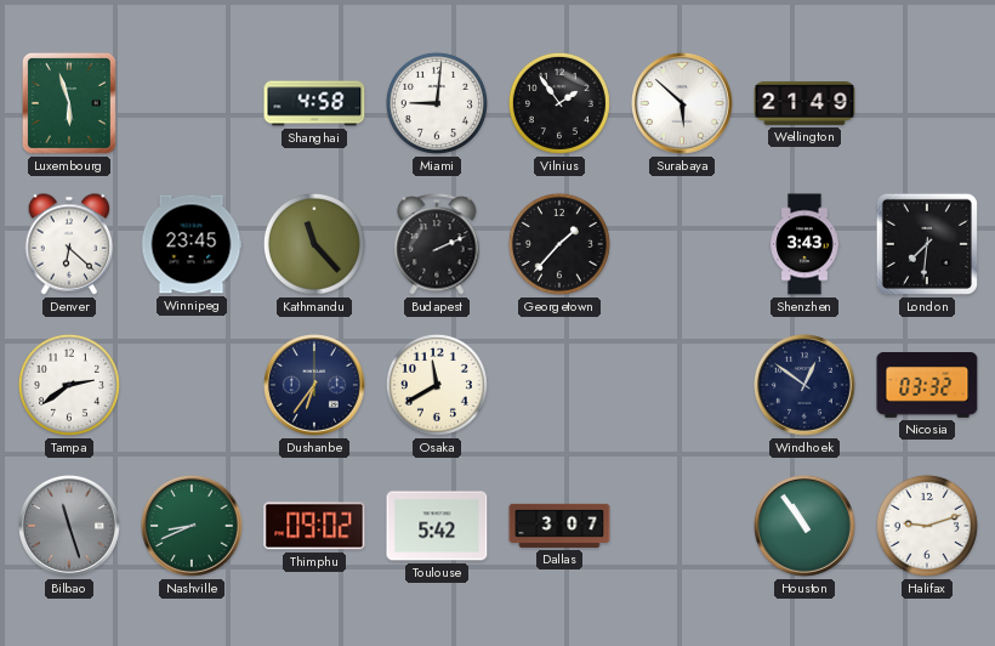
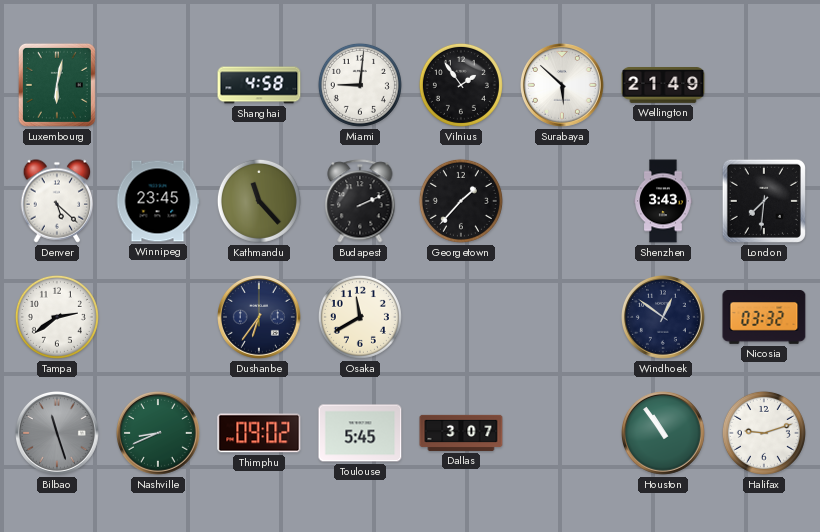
Luxembourg: 5:57 -> 6:02 (57, 85)
Denver: 6:22 -> 5:22 (57, 201)
Toulouse: 5:42 -> 5:45 (360, 433)
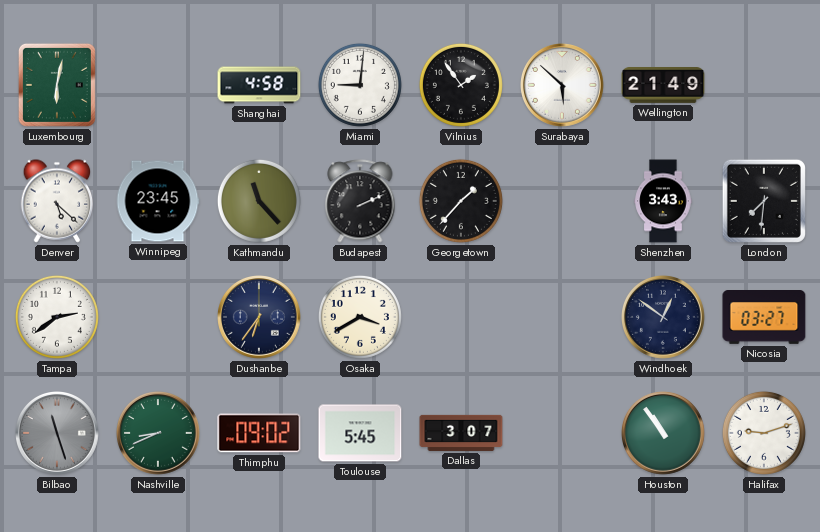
Osaka: 11:40 -> 3:40 (360, 317)
Nicosia: 03:32 -> 03:27 (764, 318)
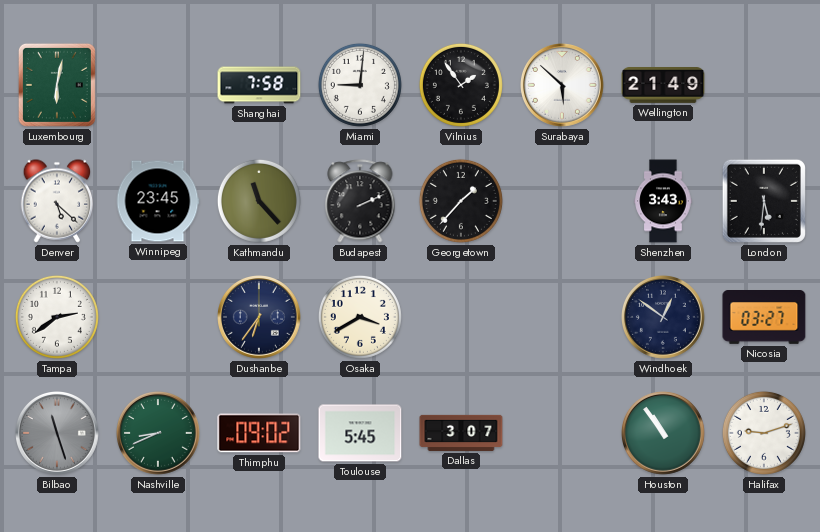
Shanghai: 4:58 -> 7:58 (259, 85)
London: 7:31 -> 5:31 (764, 201)
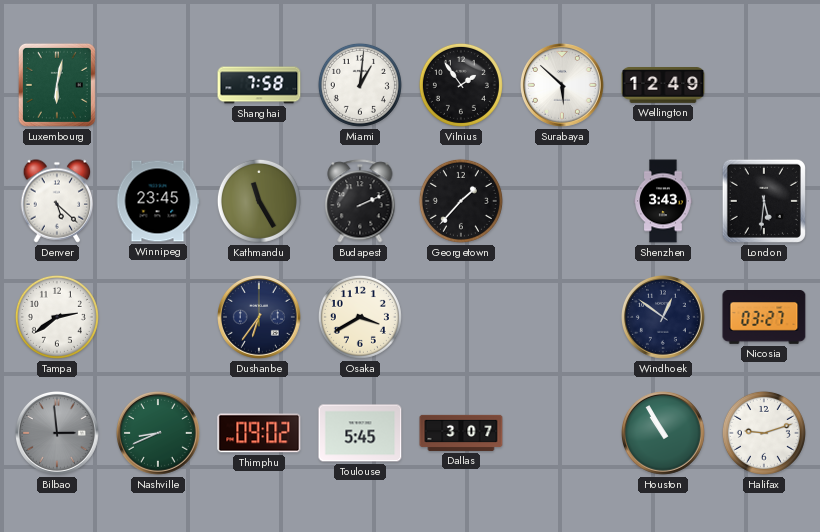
Miami: 9:01 -> 1:01 (360, 85)
Wellington: 21:49 -> 12:49 (663, 86)
Kathmandu: 11:23 -> 11:25 (259, 201)
Bilbao: 11:27 -> 2:59 (58, 434)
Houston: 10:54 -> 10:55 (664, 434)
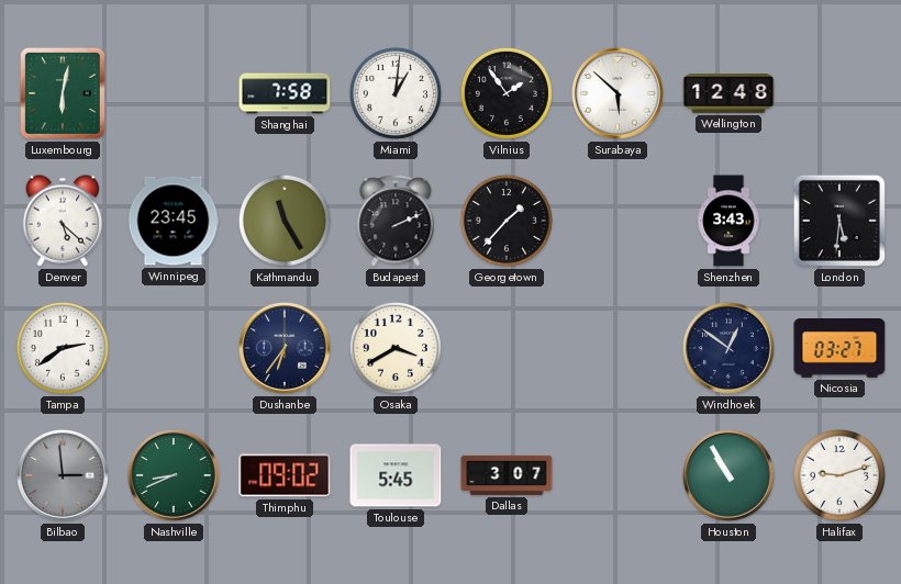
Wellington: 12:49 -> 12:48 (728, 94)
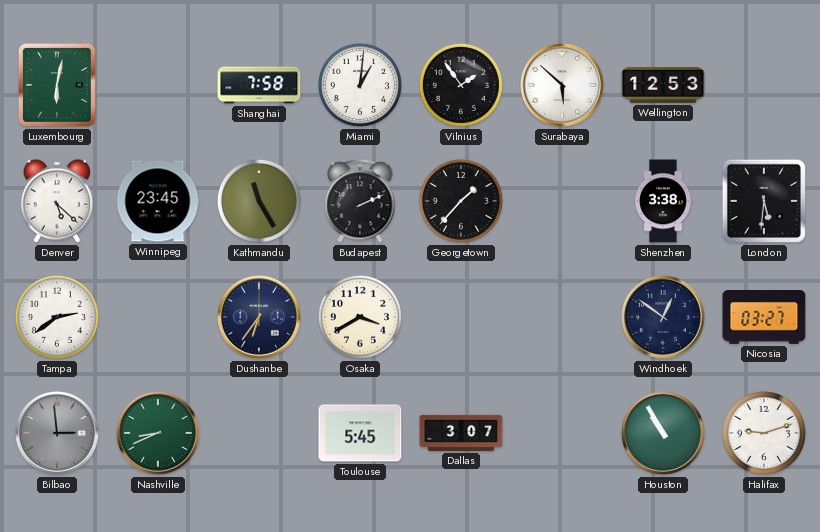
Wellington: 12:48 -> 12:53 (663, 86)
Shenzhen: 3:43 -> 3:38 (663, 201)
Thimphu: 09:02 -> none (285, 475)
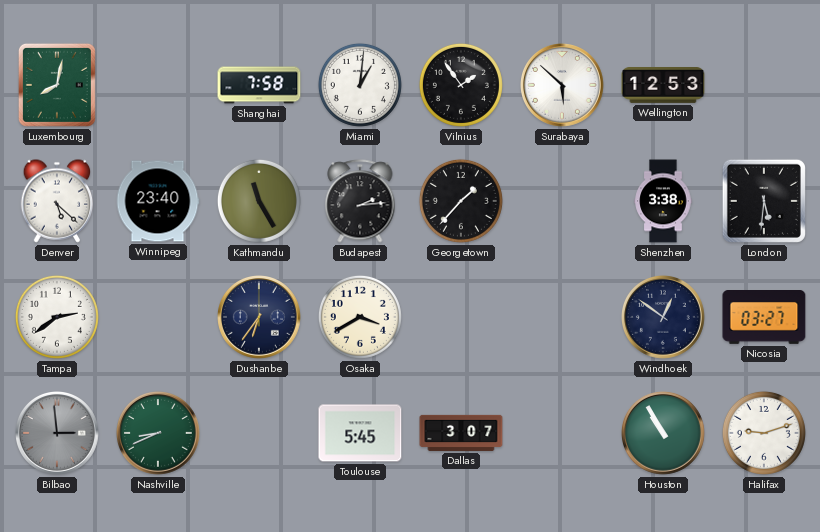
Luxembourg: 6:02 -> 8:02 (57, 85)
Winnipeg: 23:45 -> 23:40 (158, 201)
Budapest: 2:11 -> 2:14 (360, 201)
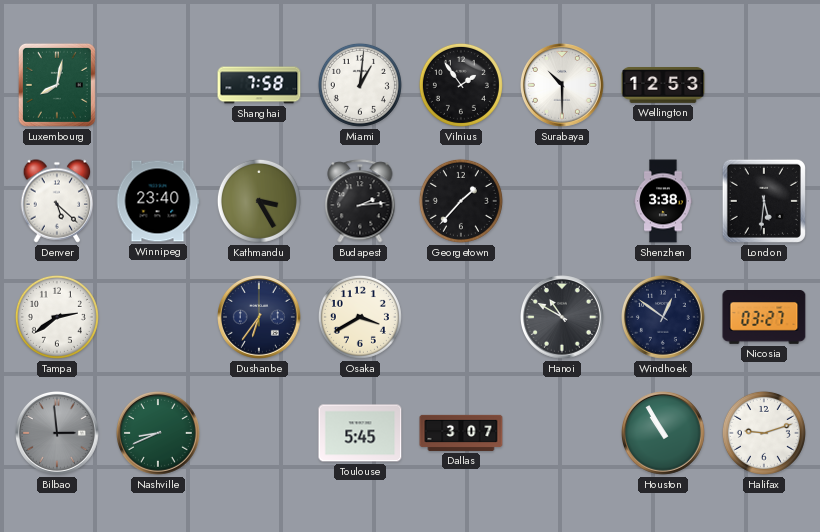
Surabaya: 5:52 -> 10:30 (563, 86)
Kathmandu: 11:25 -> 3:25 (259, 201)
Hanoi: none -> 10:50 (563, 318)
